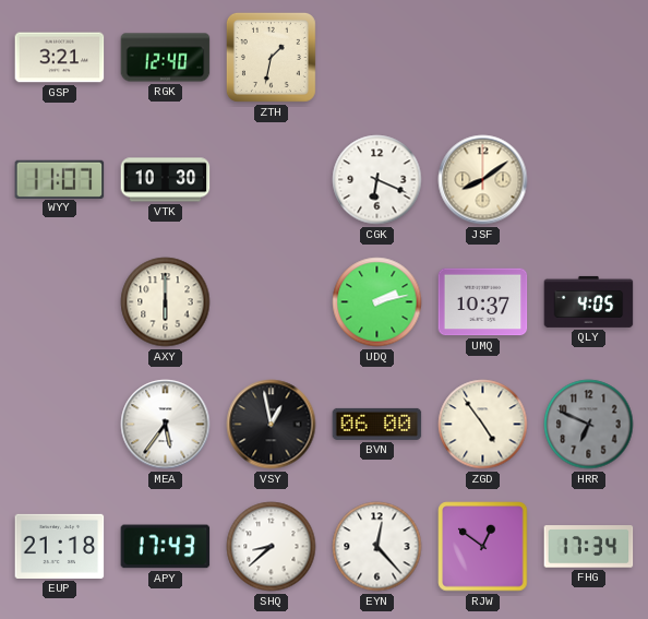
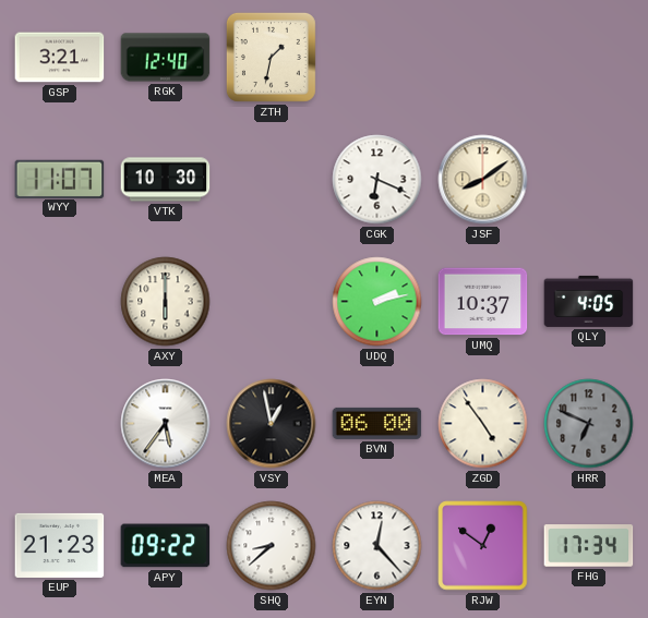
EUP: 21:18 -> 21:23 (60, 545)
APY: 17:43 -> 09:22 (166, 546)
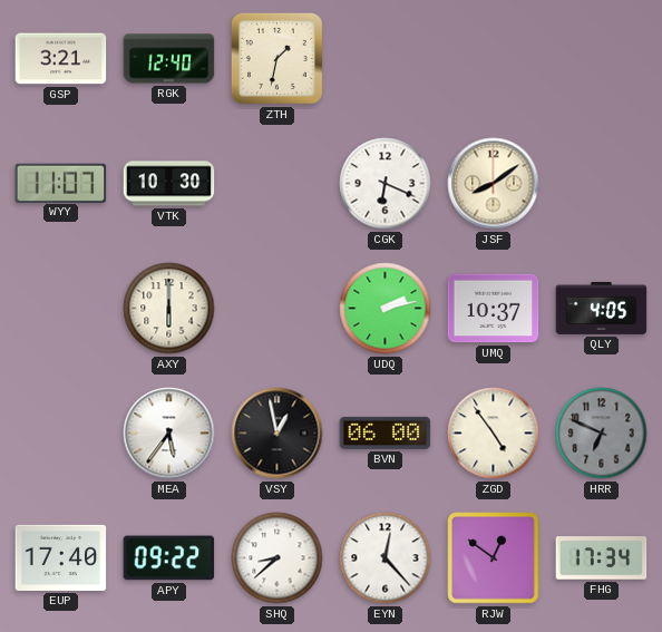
EUP: 21:23 -> 17:40 (61, 557)
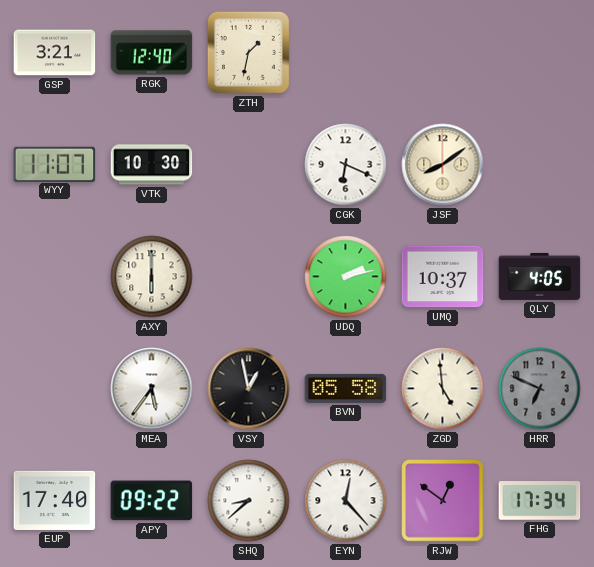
BVN: 06:00 -> 05:58 (346, 388)
ZGD: 4:54 -> 4:59 (443, 389)
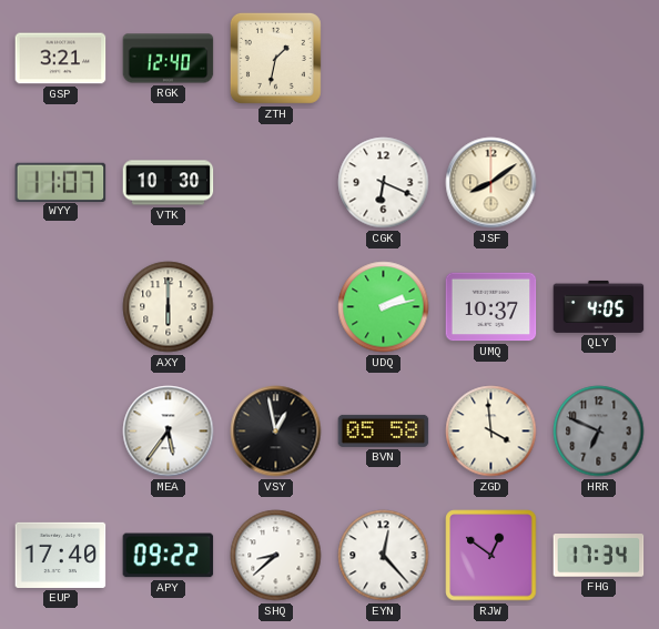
ZGD: 4:59 -> 3:59 (491, 432)
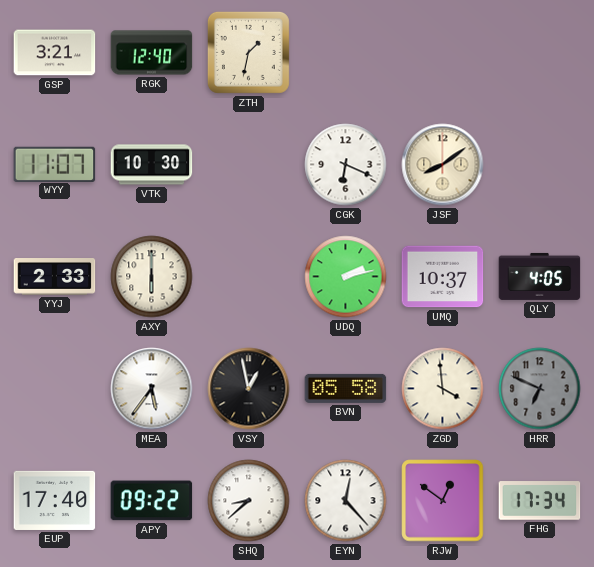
YYJ: none -> 2:33 (55, 277)
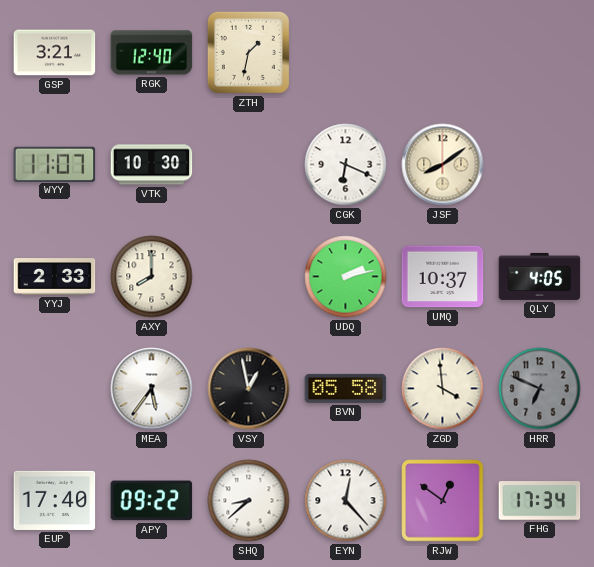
AXY: 6:00 -> 8:00 (152, 277)
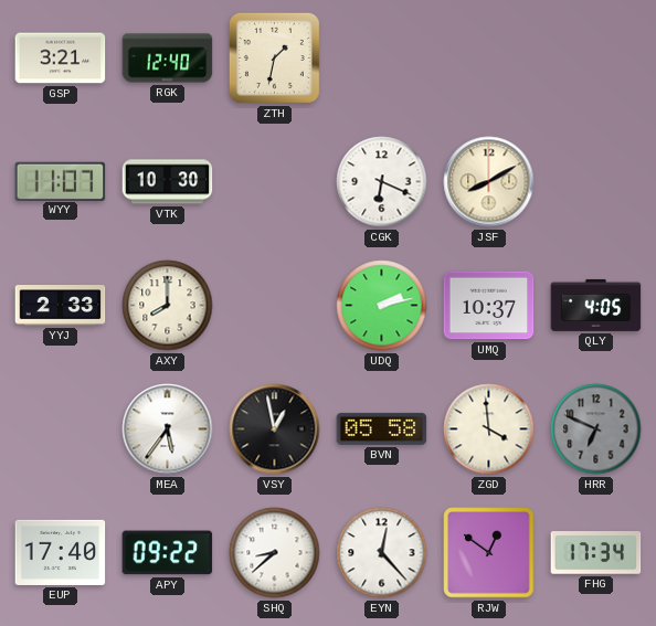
JSF: 8:09 -> 8:10 (489, 182)
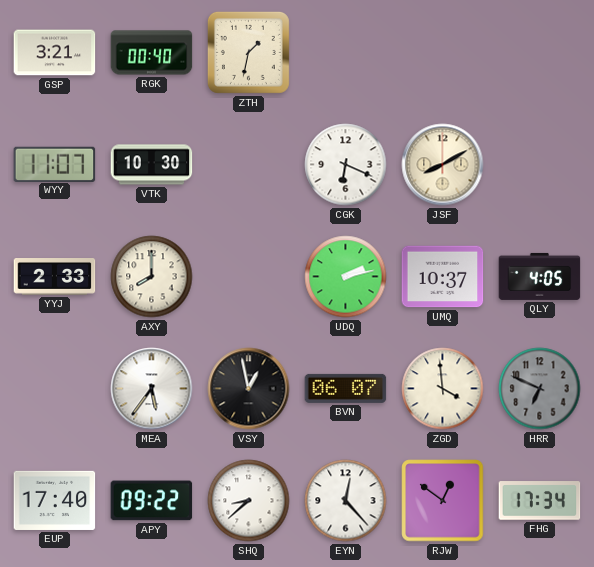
RGK: 12:40 -> 00:40 (152, 53)
BVN: 05:58 -> 06:07 (346, 388)
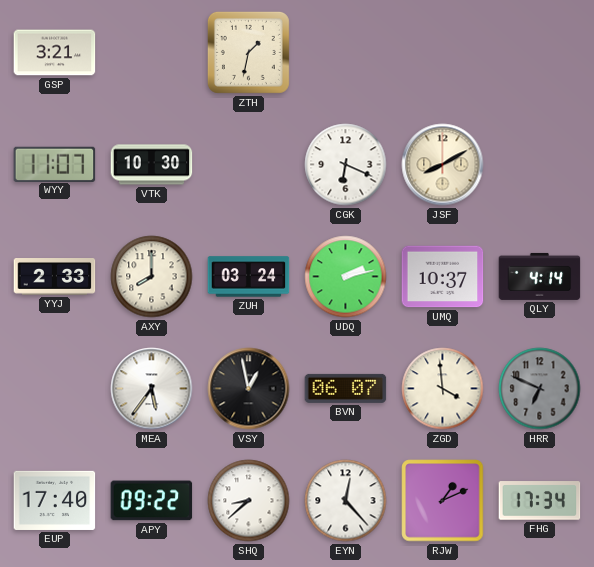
RGK: 00:40 -> none (152, 53)
ZUH: none -> 03:24 (249, 277)
QLY: 4:05 -> 4:14 (540, 276)
RJW: 12:51 -> 1:11 (443, 501)
